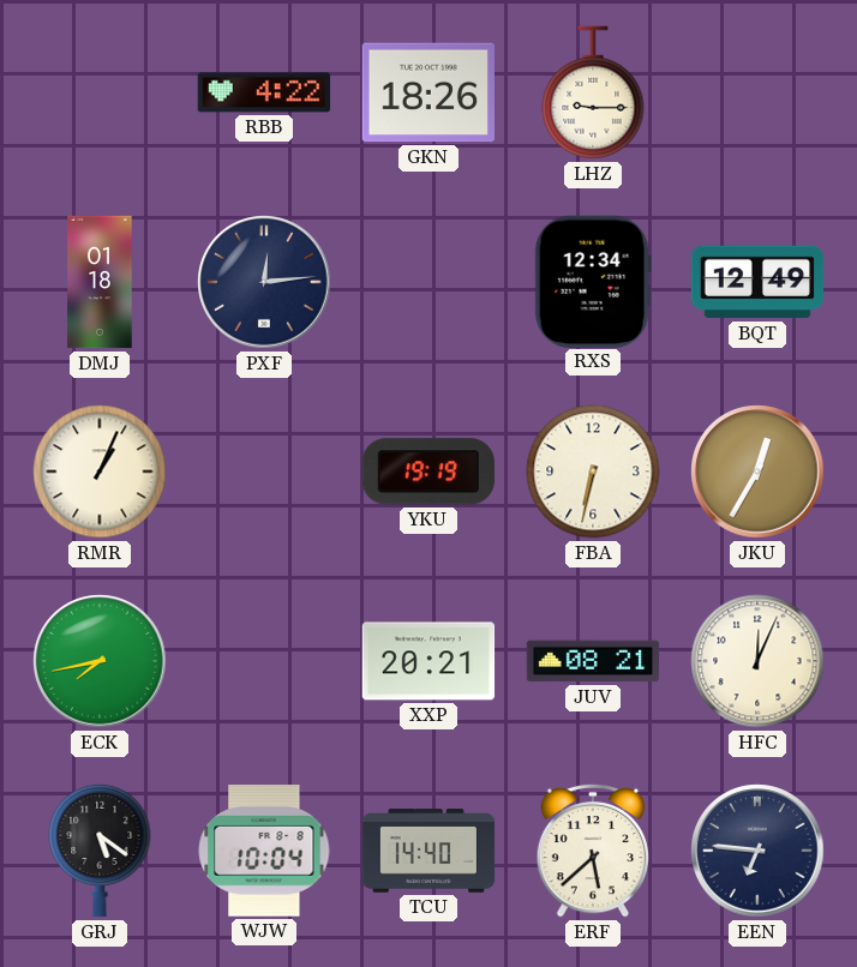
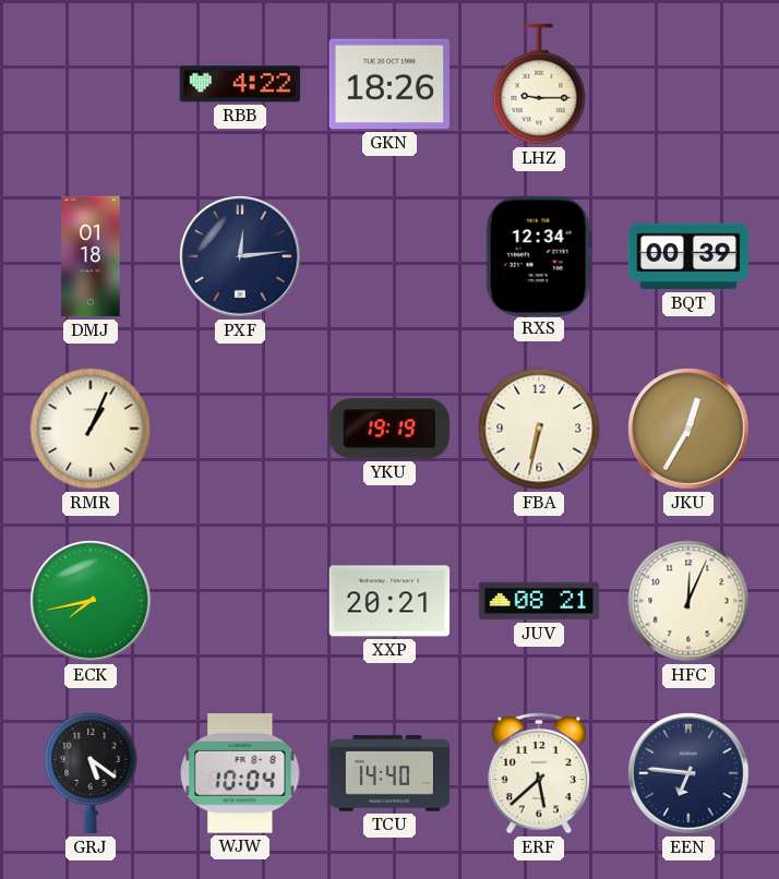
BQT: 12:49 -> 00:39 (688, 256)
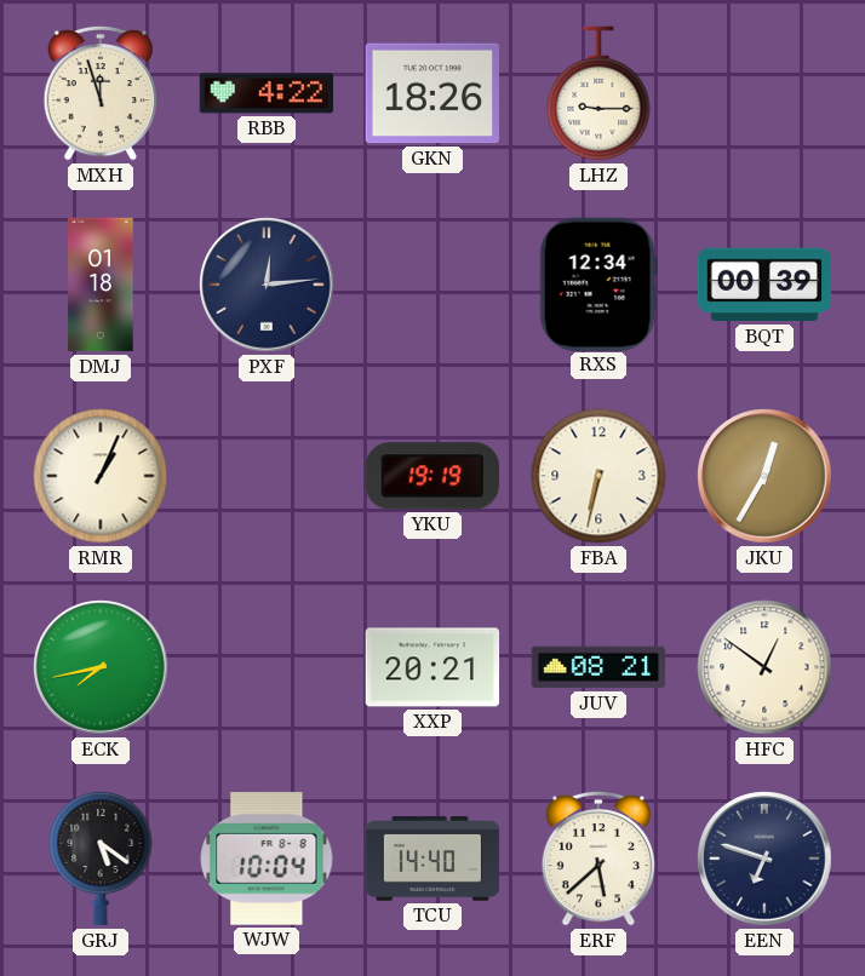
MXH: none -> 11:57 (101, 93)
HFC: 12:04 -> 12:51 (764, 667)
EEN: 6:46 -> 6:48 (764, 859)
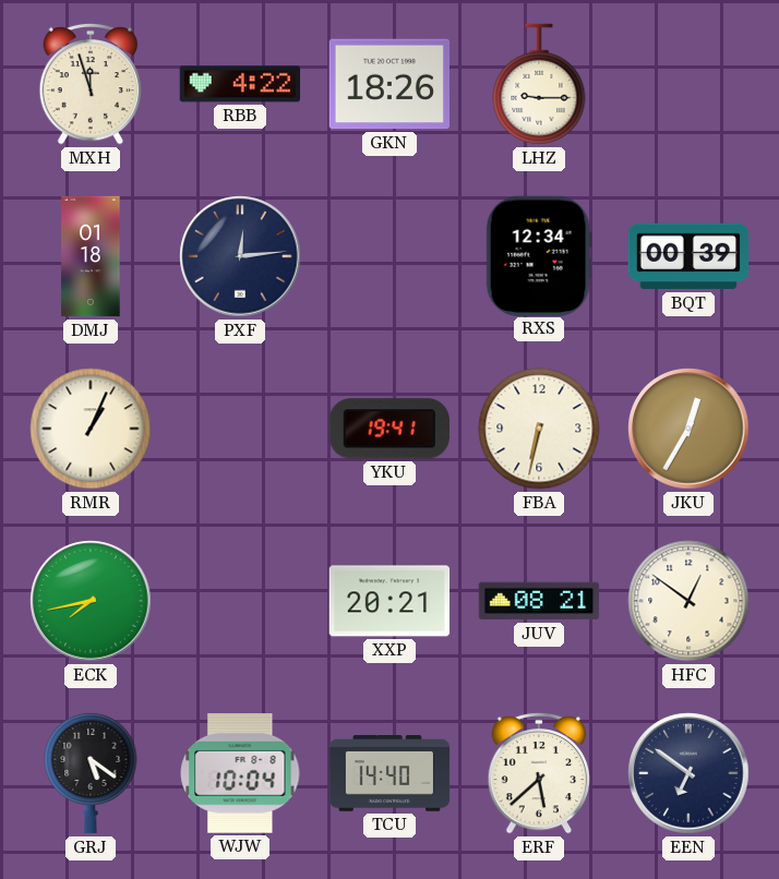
YKU: 19:19 -> 19:41 (389, 429)
EEN: 6:48 -> 6:51 (688, 773)
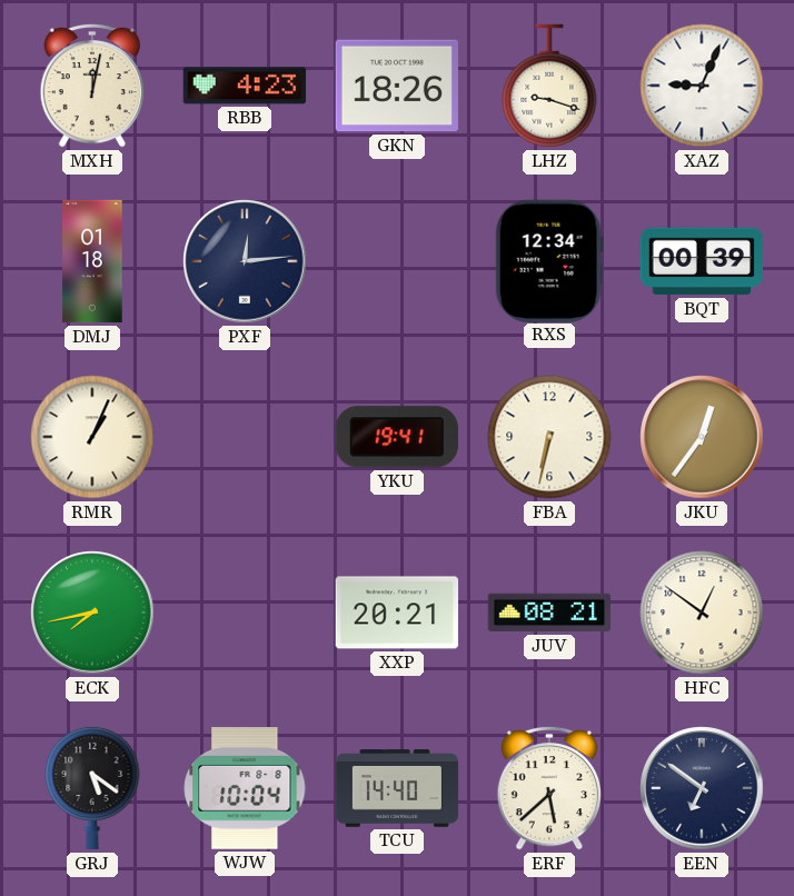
MXH: 11:57 -> 12:02 (92, 86)
RBB: 4:22 -> 4:23 (245, 86)
LHZ: 9:15 -> 9:18 (549, 86)
XAZ: none -> 9:04 (702, 86)
JKU: 12:35 -> 12:36 (702, 437)
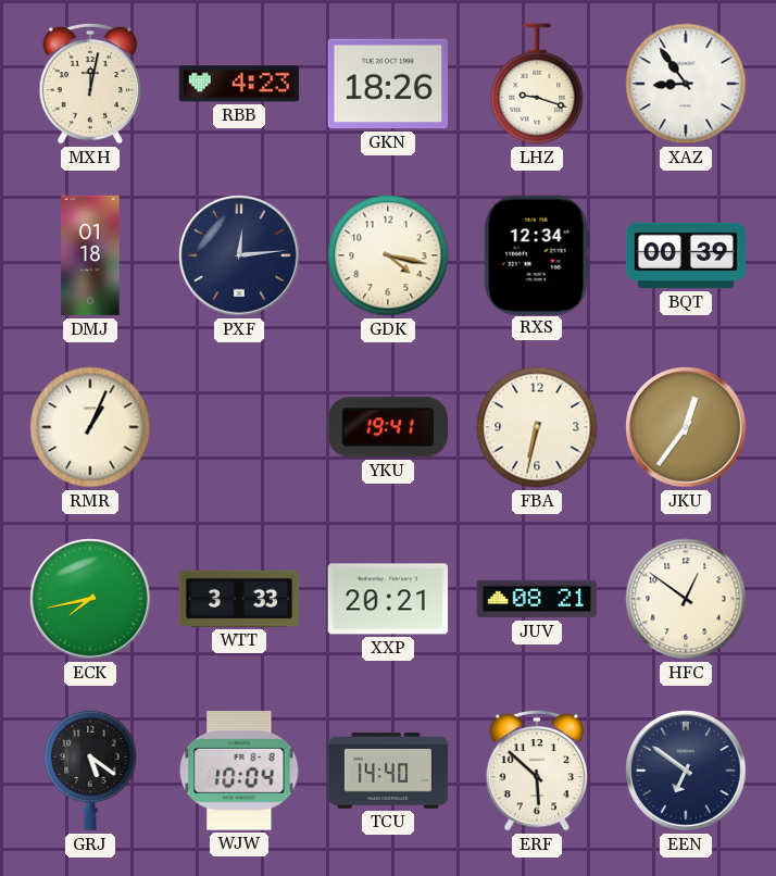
XAZ: 9:04 -> 8:54 (686, 84)
GDK: none -> 4:17 (388, 255)
WTT: none -> 3:33 (239, 599)
ERF: 5:38 -> 5:52 (537, 771)
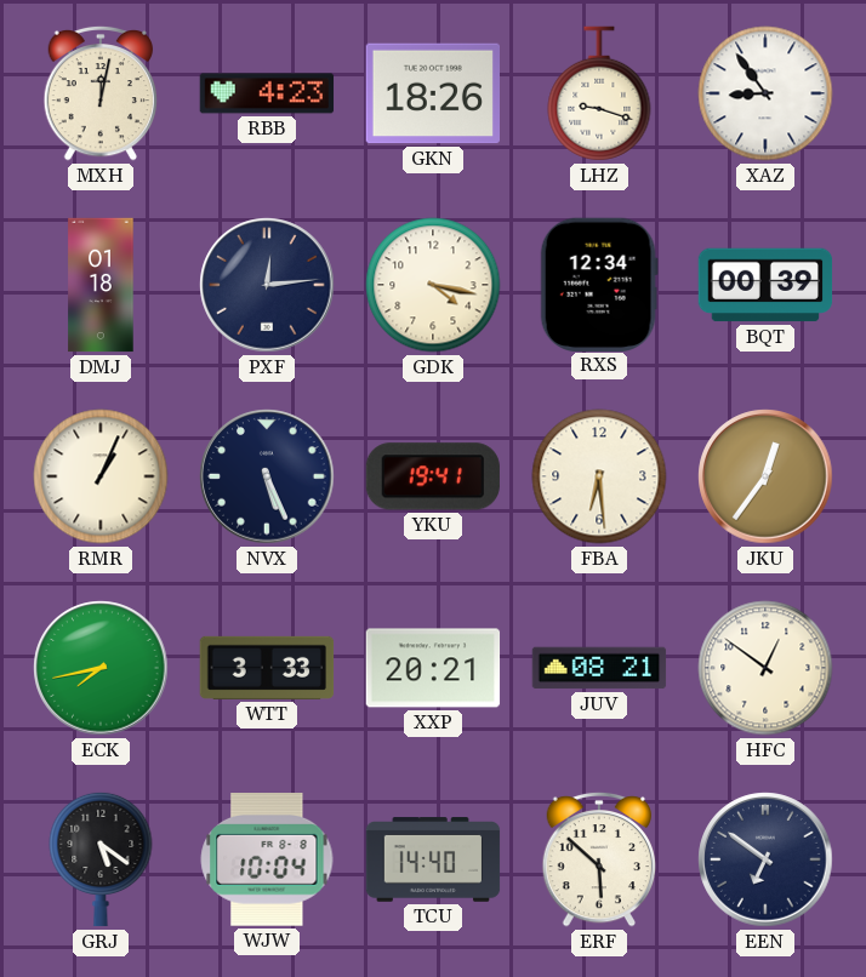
NVX: none -> 5:26 (267, 476)
FBA: 6:32 -> 6:29 (599, 476)
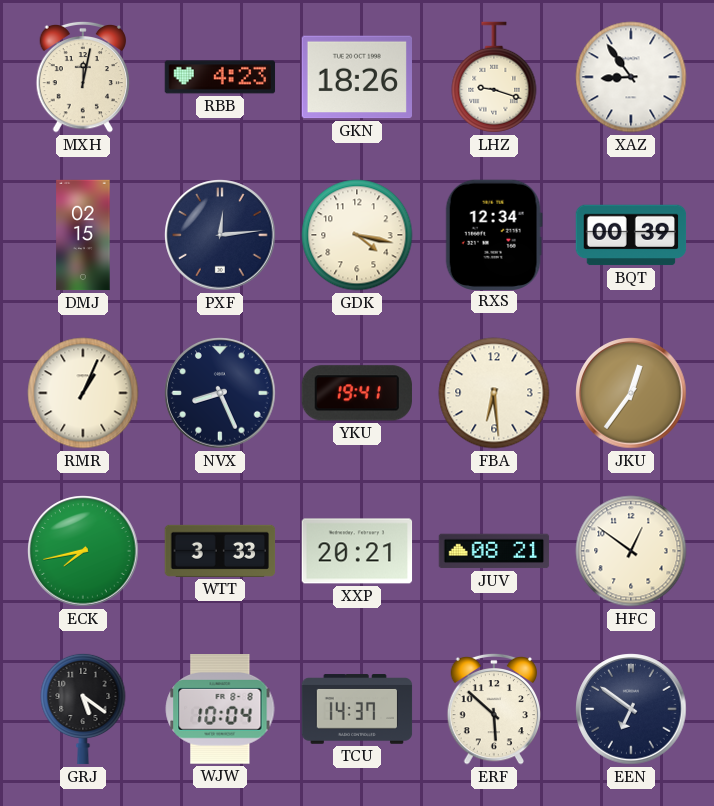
DMJ: 01:18 -> 02:15 (83, 235)
NVX: 5:26 -> 8:26 (220, 393)
TCU: 14:40 -> 14:37 (357, 709)
